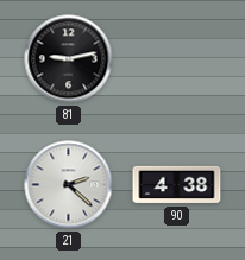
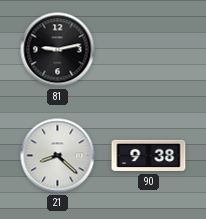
21: 2:22 -> 8:22 (58, 156)
90: 4:38 -> 9:38 (149, 156)
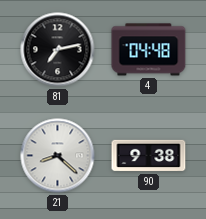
81: 9:13 -> 7:13 (58, 50)
4: none -> 04:48 (149, 50)
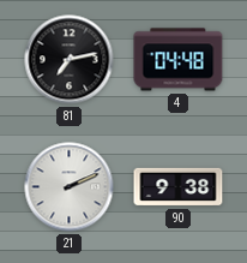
21: 8:22 -> 2:11 (70, 187)
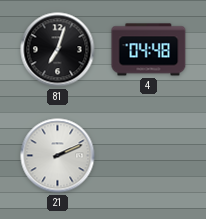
81: 7:13 -> 7:03 (58, 50)
90: 9:38 -> none (179, 187)
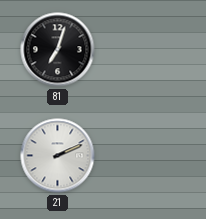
4: 04:48 -> none (149, 50)
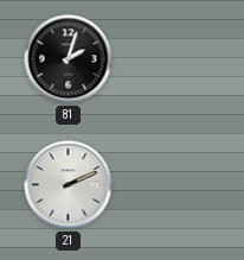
81: 7:03 -> 2:03 (69, 59)
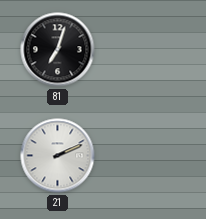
81: 2:03 -> 7:03 (58, 50)
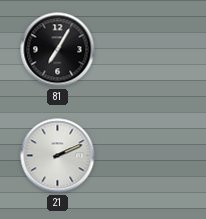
81: 7:03 -> 7:05 (58, 50)
